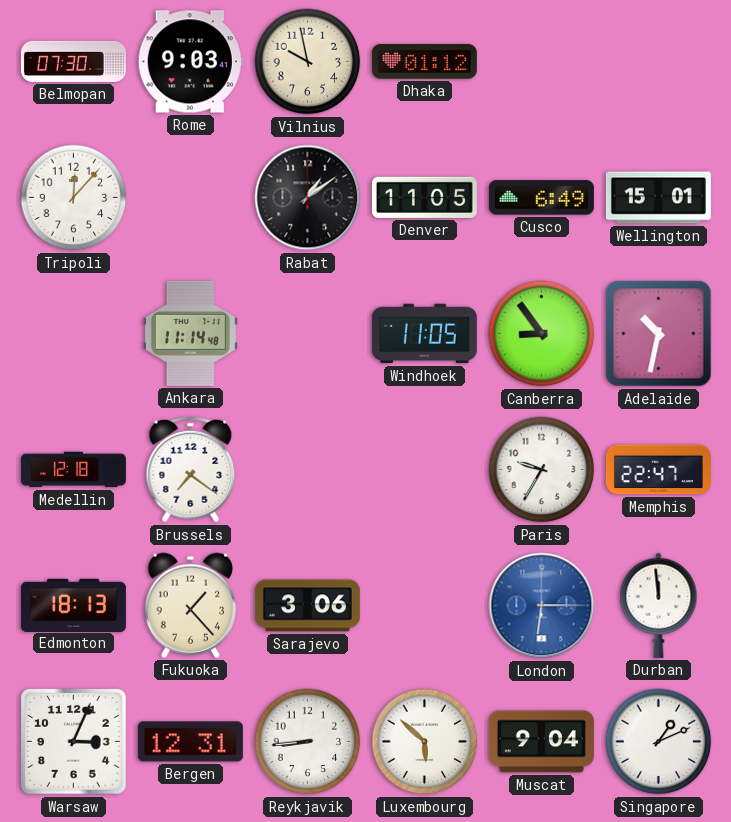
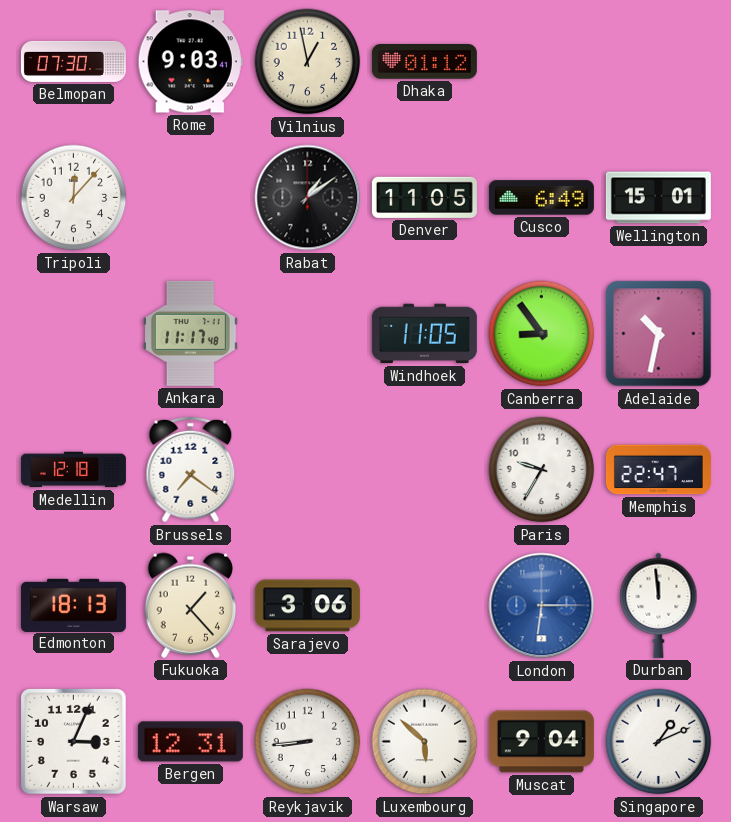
Vilnius: 9:58 -> 12:58 (308, 62)
Ankara: 11:14 -> 11:17 (190, 333)
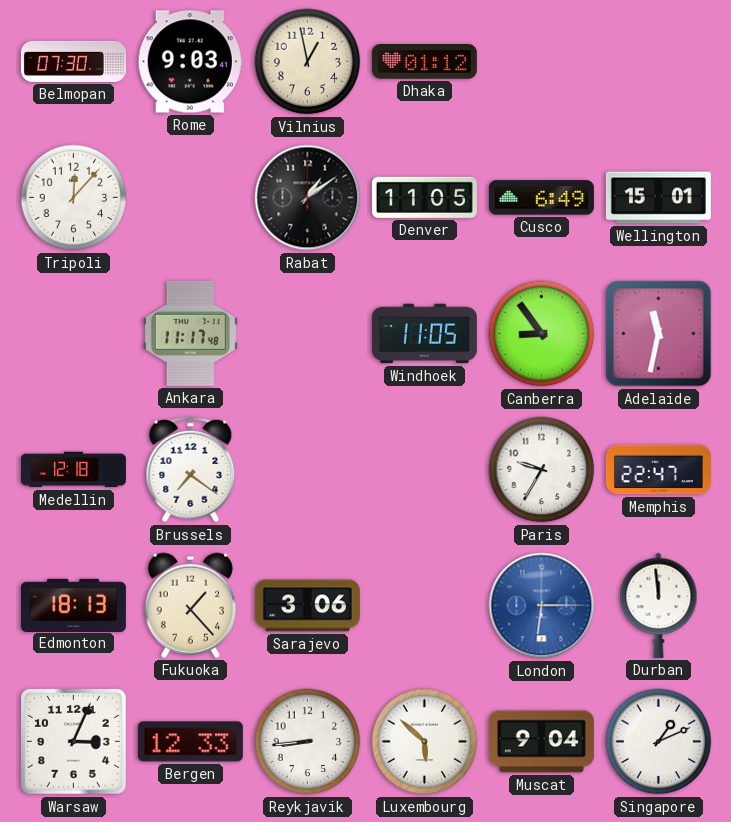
Adelaide: 10:32 -> 11:32 (659, 334)
Bergen: 12:31 -> 12:33 (190, 742)
